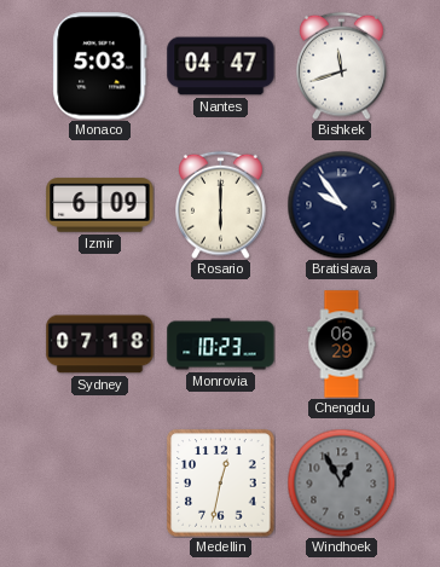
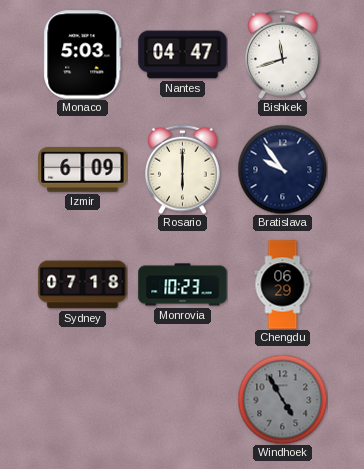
Medellin: 12:32 -> none (221, 484)
Windhoek: 12:55 -> 4:55 (282, 399)
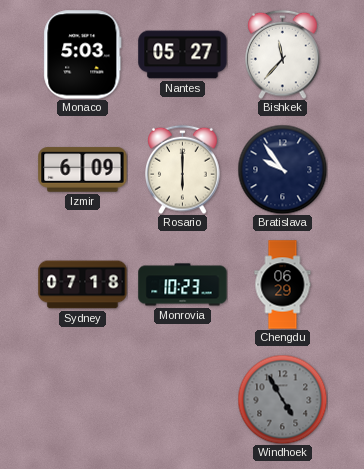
Nantes: 04:47 -> 05:27 (183, 55)
Bishkek: 11:42 -> 11:37 (283, 54)
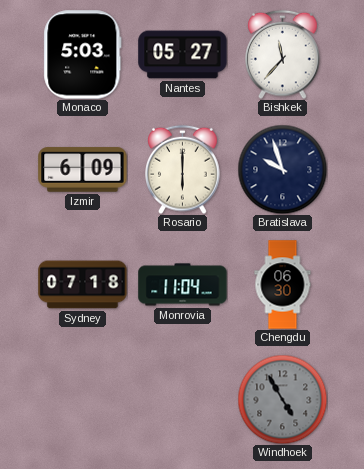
Bratislava: 9:54 -> 9:57 (282, 169)
Monrovia: 10:23 -> 11:04 (183, 285)
Chengdu: 06:29 -> 06:30 (283, 285)
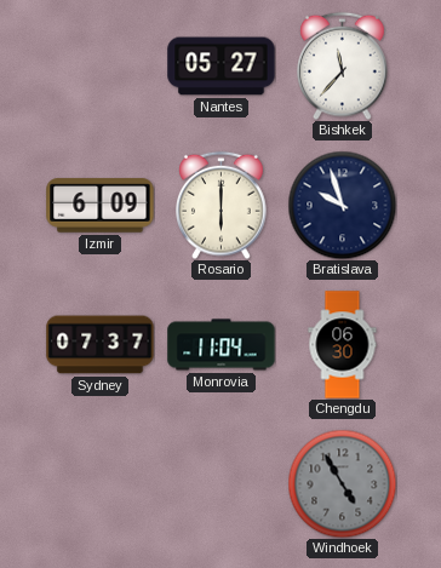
Monaco: 5:03 -> none (83, 55)
Sydney: 07:18 -> 07:37 (101, 345)
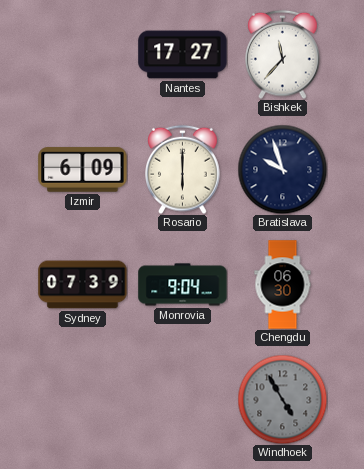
Nantes: 05:27 -> 17:27 (183, 55)
Sydney: 07:37 -> 07:39 (83, 285)
Monrovia: 11:04 -> 9:04 (183, 285)
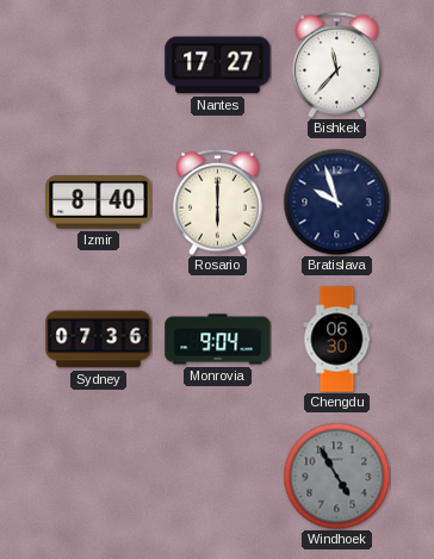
Izmir: 6:09 -> 8:40 (99, 203)
Sydney: 07:39 -> 07:36 (99, 340)
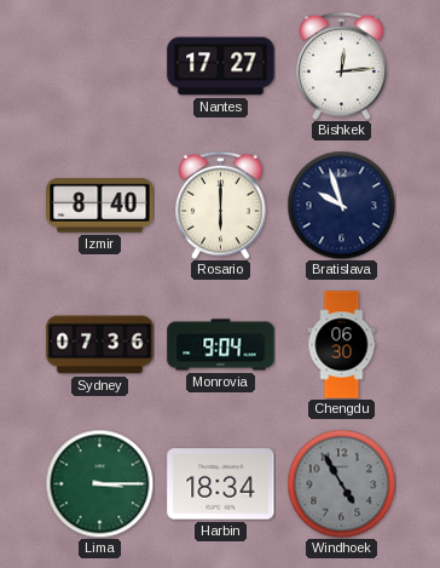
Bishkek: 11:37 -> 12:14 (342, 65)
Lima: none -> 3:15 (99, 483)
Harbin: none -> 18:34 (221, 484)
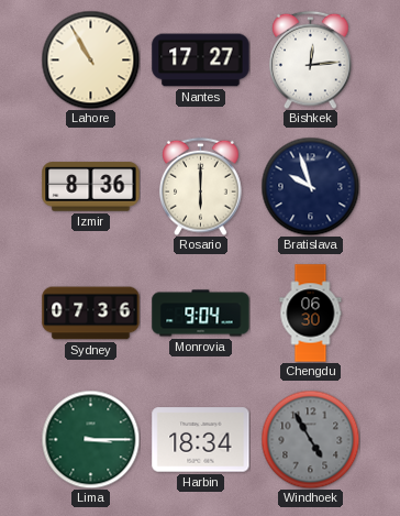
Lahore: none -> 10:55 (90, 59)
Izmir: 8:40 -> 8:36 (91, 187)
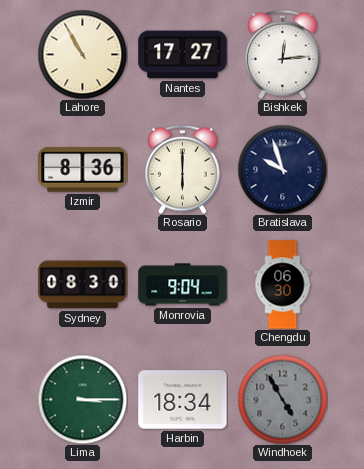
Sydney: 07:36 -> 08:30 (83, 285)
